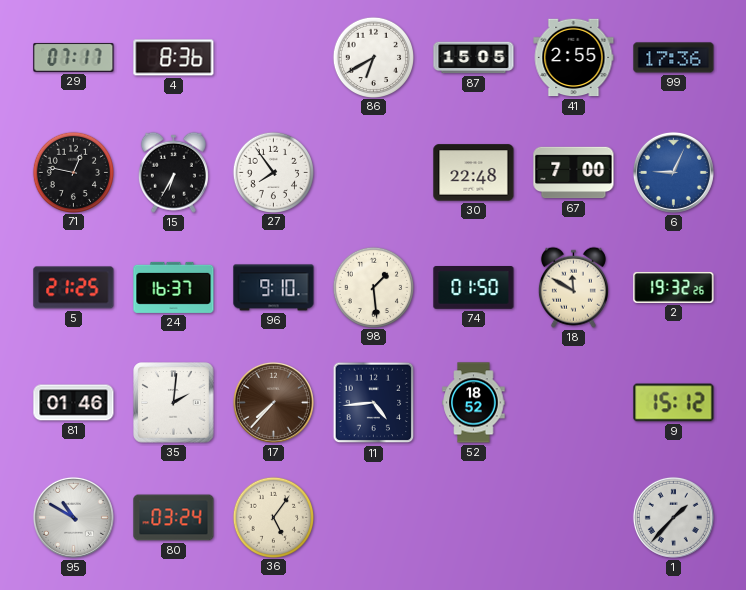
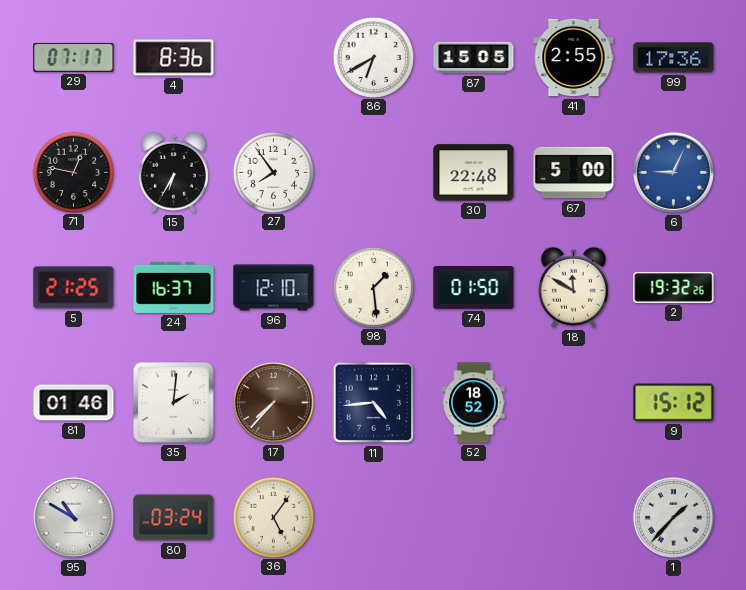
67: 7:00 -> 5:00 (574, 173)
96: 9:10 -> 12:10 (274, 288)
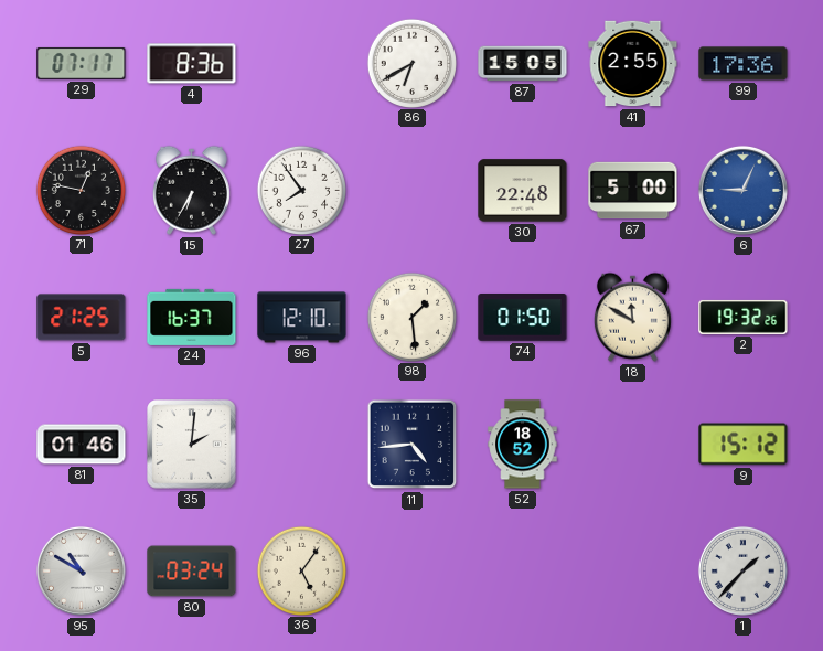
17: 7:37 -> none (273, 402)
